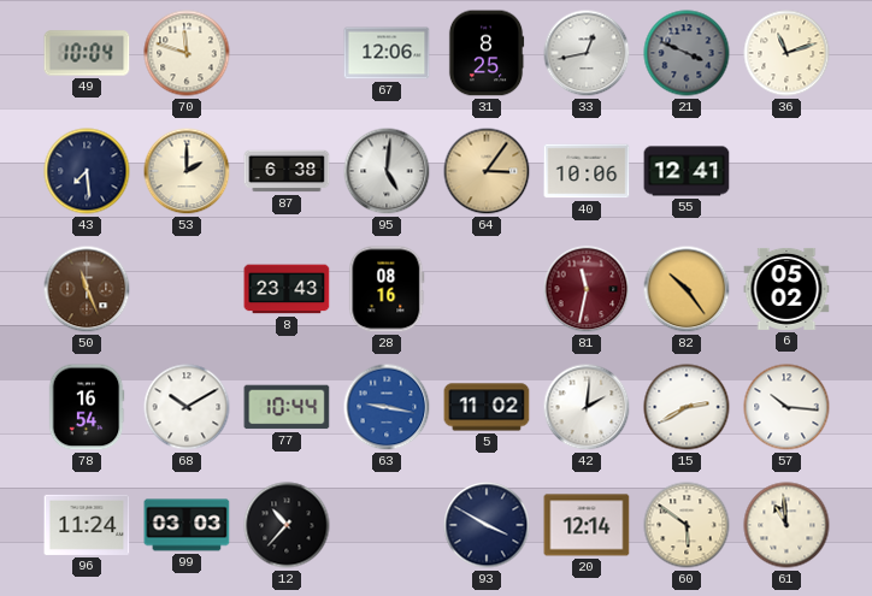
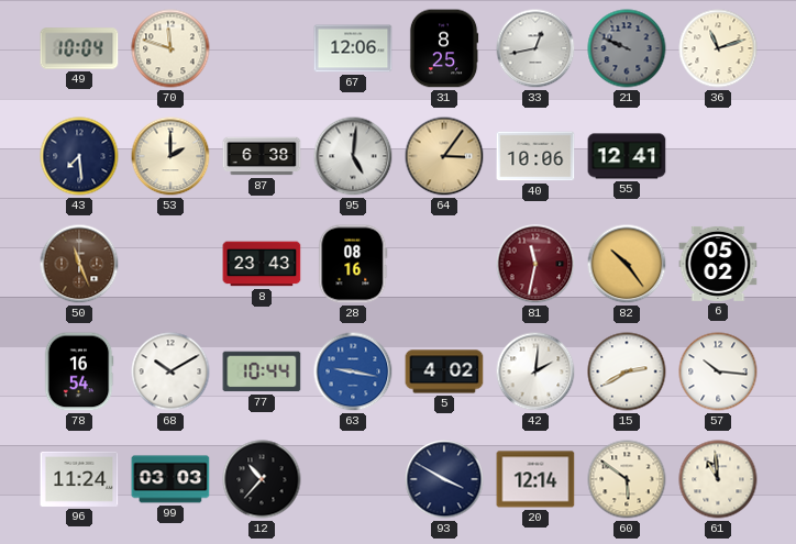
21: 3:49 -> 9:49 (627, 48)
5: 11:02 -> 4:02 (444, 371)
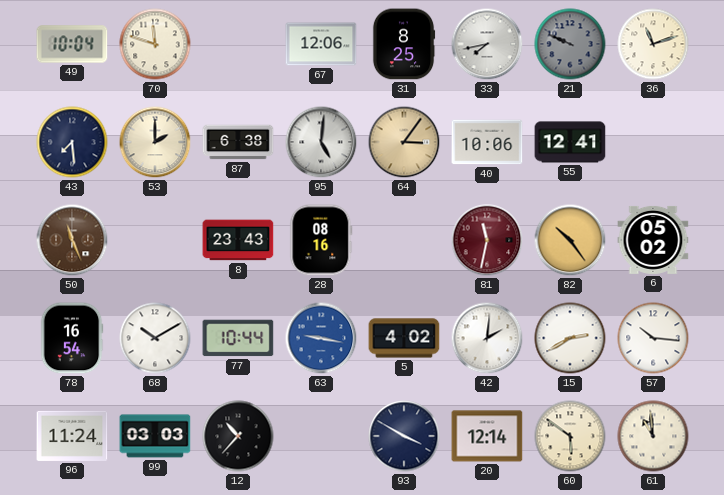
33: 12:43 -> 7:43 (487, 44)
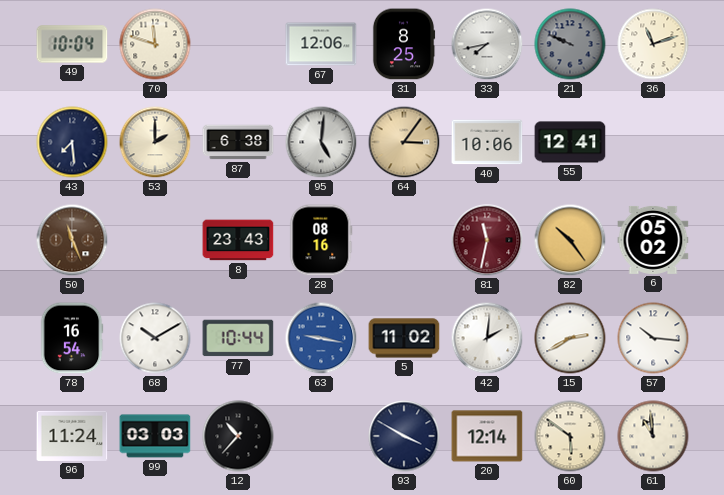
5: 4:02 -> 11:02 (404, 338)
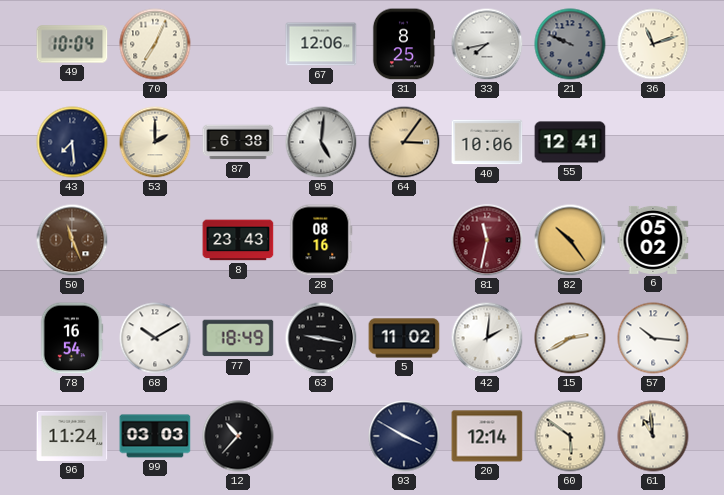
70: 11:48 -> 7:04 (155, 44)
77: 10:44 -> 18:49 (238, 338)
63 dial: blue -> black (321, 338)
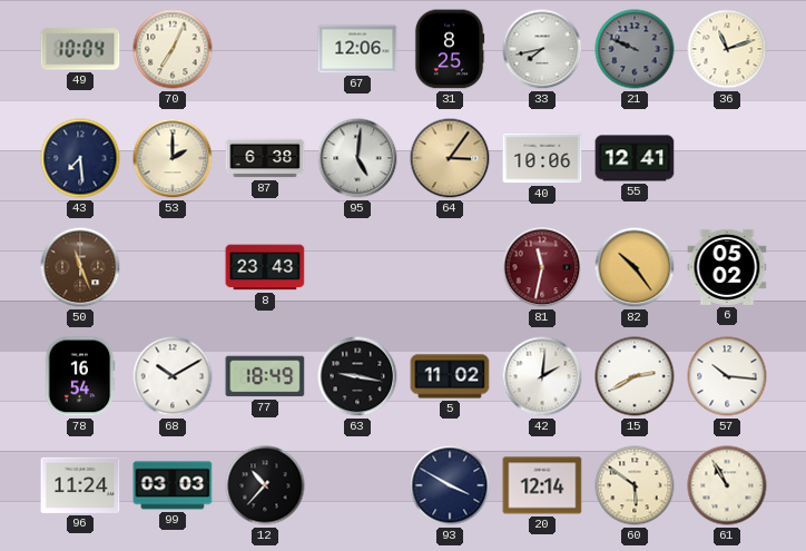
28: 08:16 -> none (321, 240)
61: 10:59 -> 10:55 (727, 485)
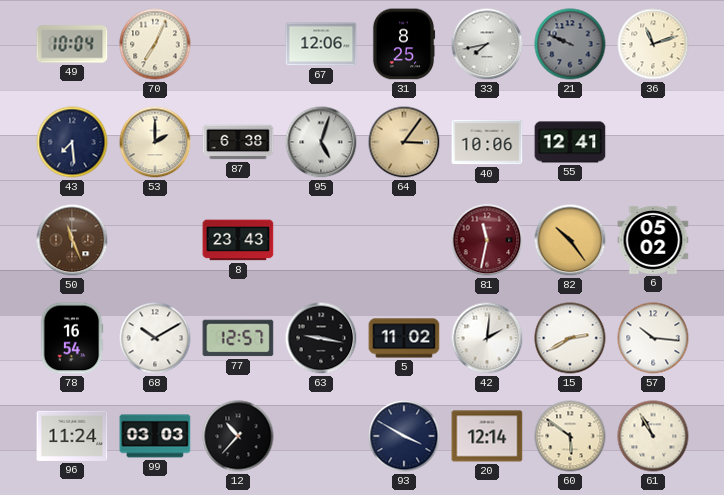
95: 5:01 -> 5:03 (321, 142)
77: 18:49 -> 12:57 (238, 338)
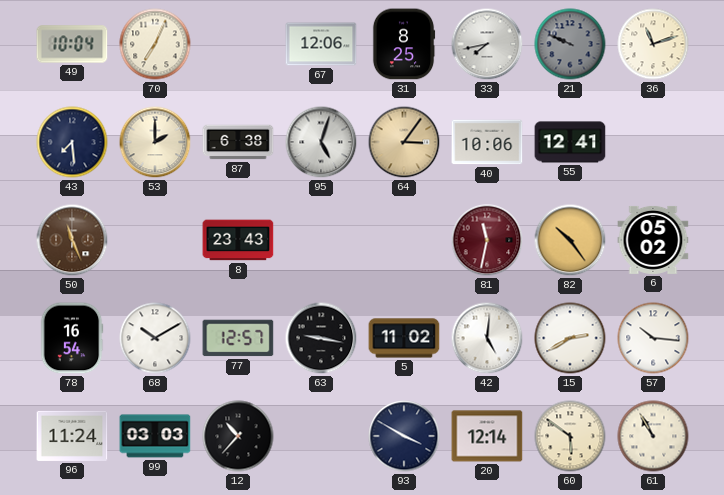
42: 2:01 -> 5:01 (487, 338)
